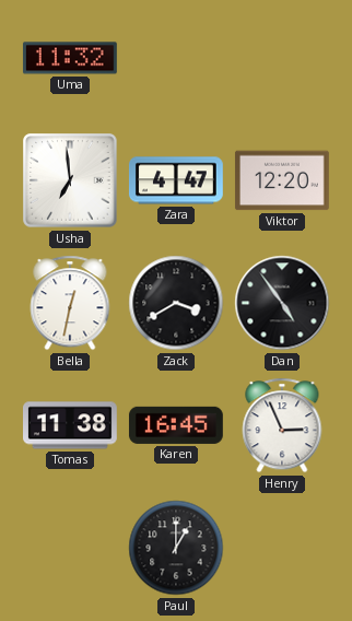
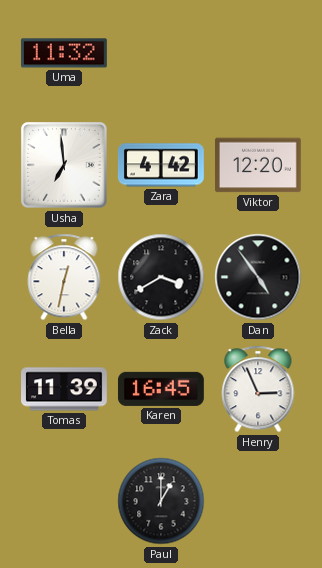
Zara: 4:47 -> 4:42 (161, 165)
Tomas: 11:38 -> 11:39 (65, 389)
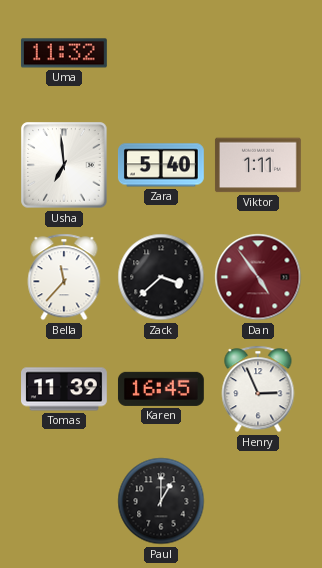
Zara: 4:42 -> 5:40 (161, 165)
Viktor: 12:20 -> 1:11 (258, 165)
Bella: 12:32 -> 11:37 (64, 277)
Zack: 3:40 -> 3:38 (161, 277)
Dan dial: black -> burgundy (258, 277)
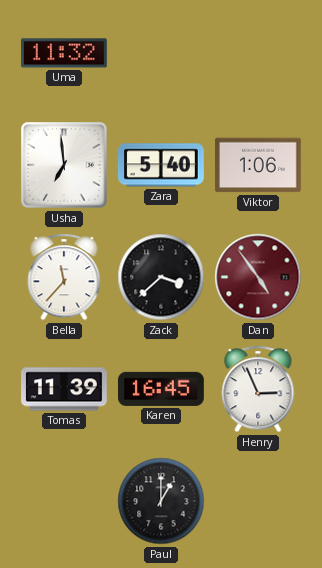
Viktor: 1:11 -> 1:06 (258, 165)
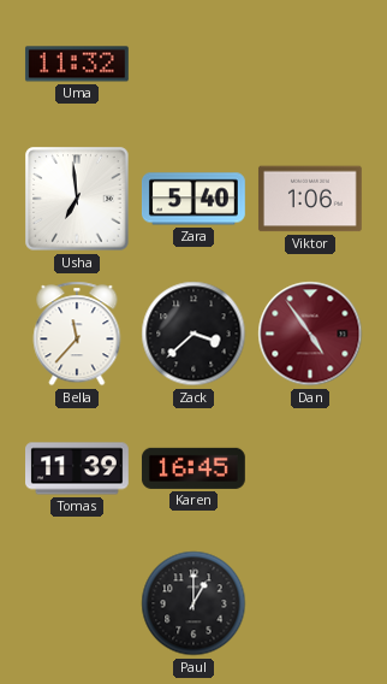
Henry: 2:56 -> none (258, 389)
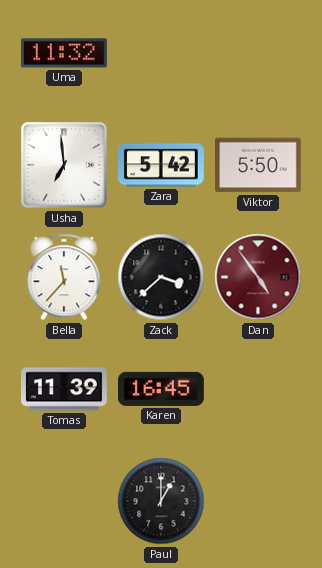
Zara: 5:40 -> 5:42 (161, 165)
Viktor: 1:06 -> 5:50 (258, 165)
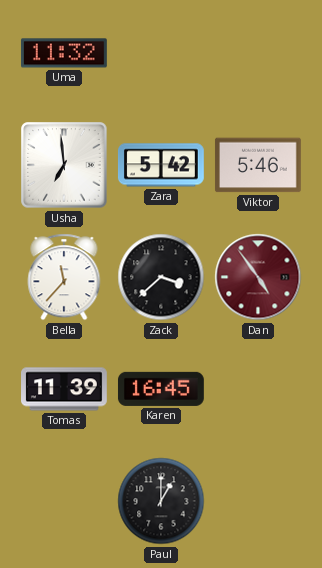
Viktor: 5:50 -> 5:46 (258, 165)
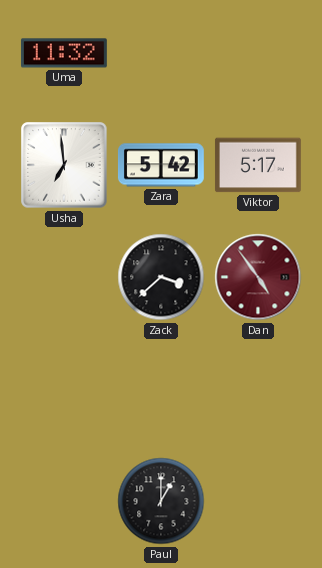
Viktor: 5:46 -> 5:17 (258, 165)
Bella: 11:37 -> none (64, 277)
Tomas: 11:39 -> none (65, 389)
Karen: 16:45 -> none (161, 389)
